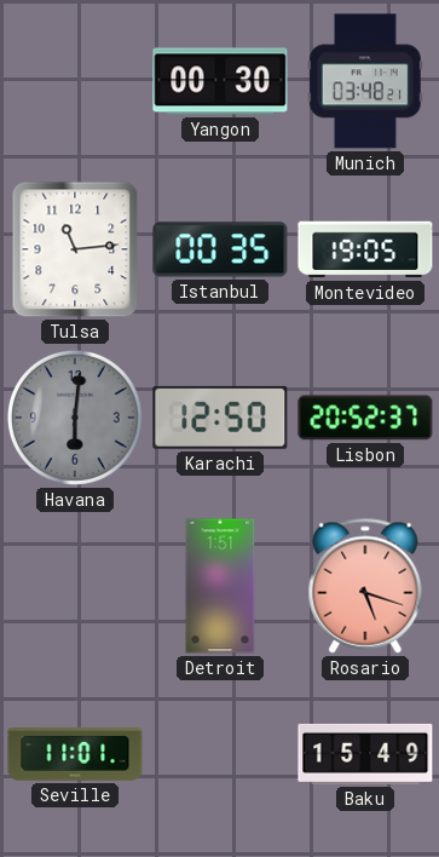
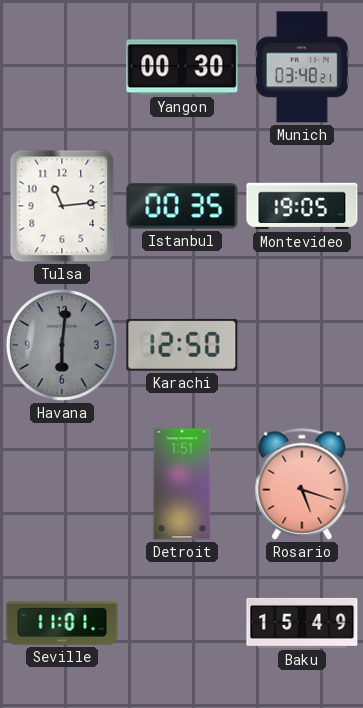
Lisbon: 20:52 -> none (365, 418)
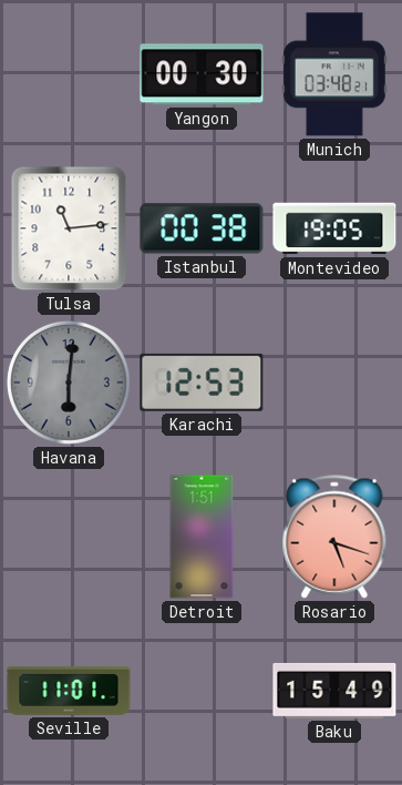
Istanbul: 00:35 -> 00:38 (202, 228)
Karachi: 12:50 -> 12:53 (202, 383)
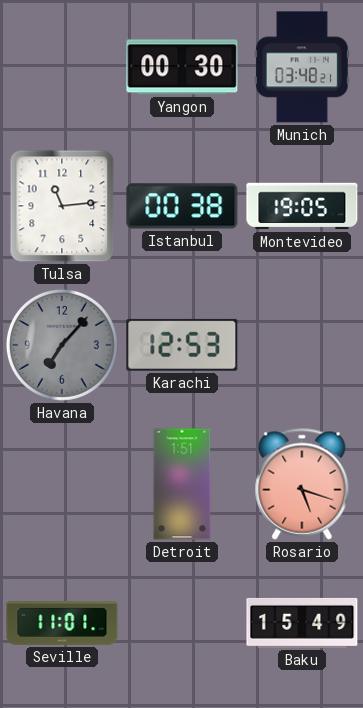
Havana: 6:01 -> 7:07 (62, 345)
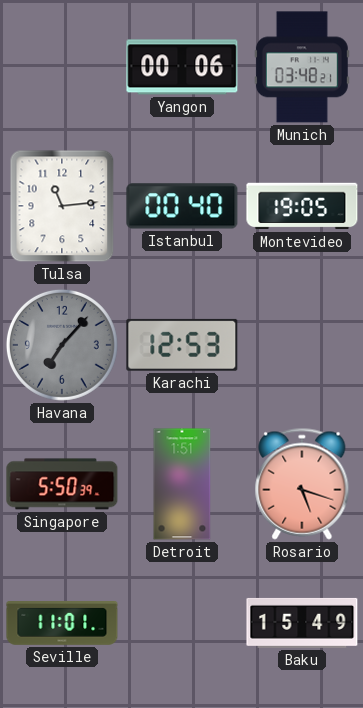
Yangon: 00:30 -> 00:06 (182, 67)
Istanbul: 00:38 -> 00:40 (182, 206)
Singapore: none -> 5:50 (62, 484)
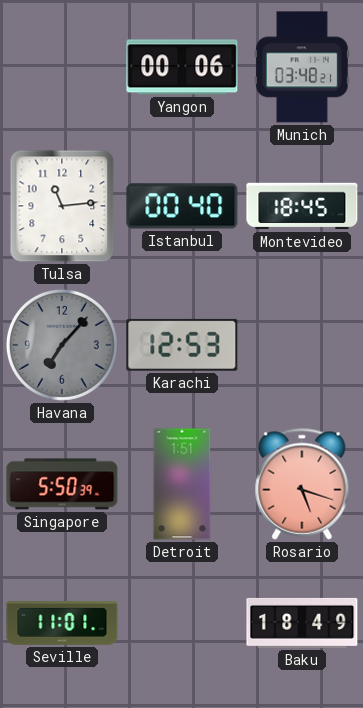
Montevideo: 19:05 -> 18:45 (302, 206)
Baku: 15:49 -> 18:49 (302, 623)
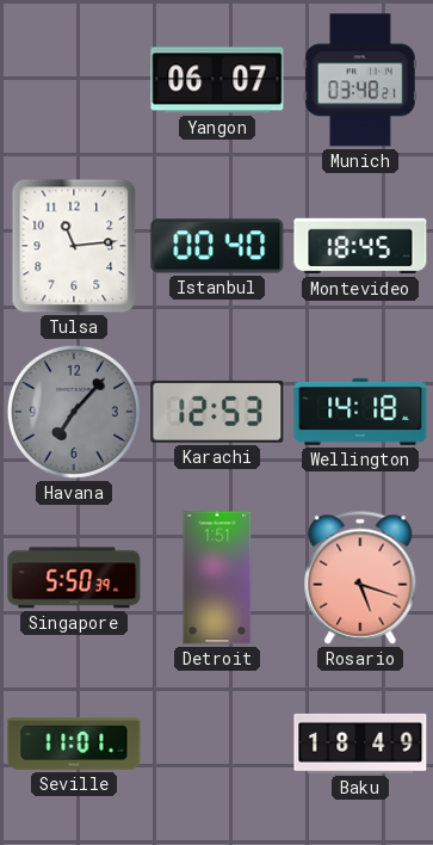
Yangon: 00:06 -> 06:07 (217, 80)
Wellington: none -> 14:18 (360, 412)
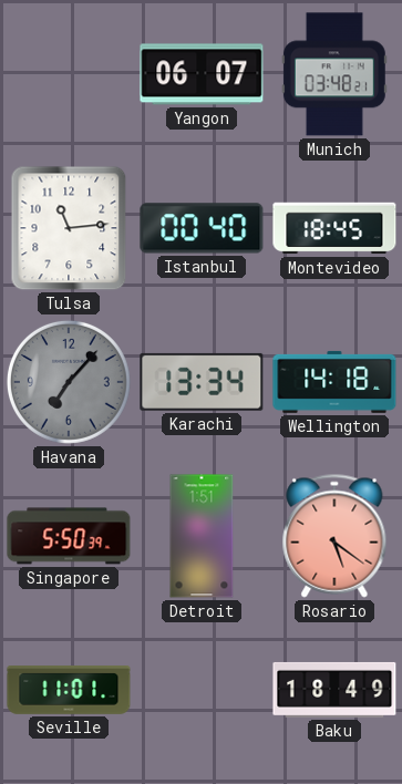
Karachi: 12:53 -> 13:34 (202, 382)
Rosario: 5:18 -> 5:21 (334, 536)
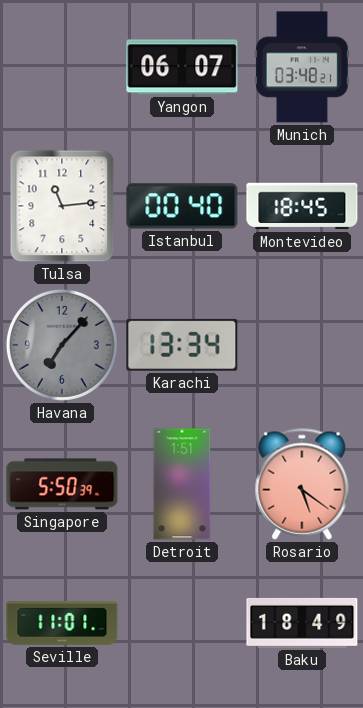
Wellington: 14:18 -> none (334, 382)
